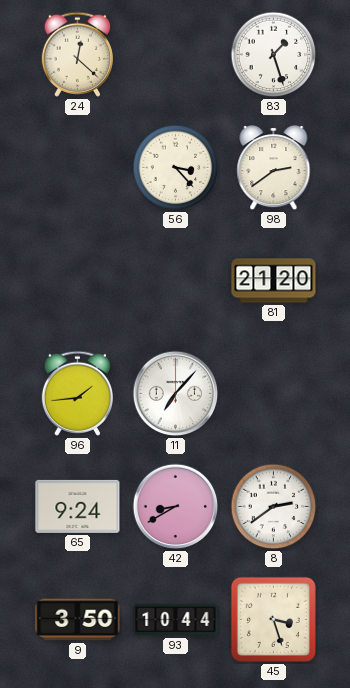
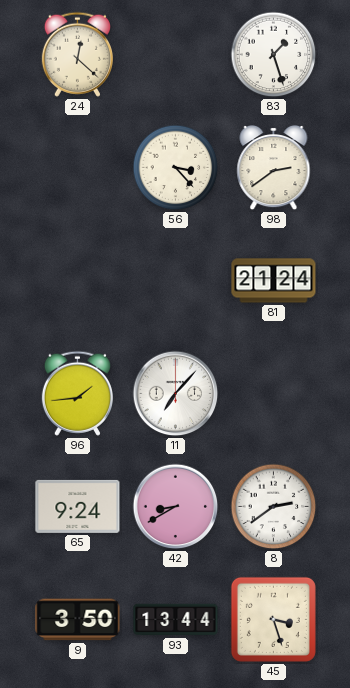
81: 21:20 -> 21:24 (274, 281)
93: 10:44 -> 13:44 (176, 620)
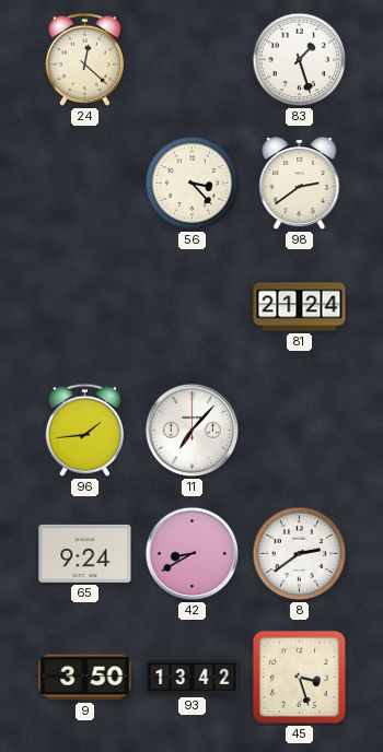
93: 13:44 -> 13:42 (193, 678)
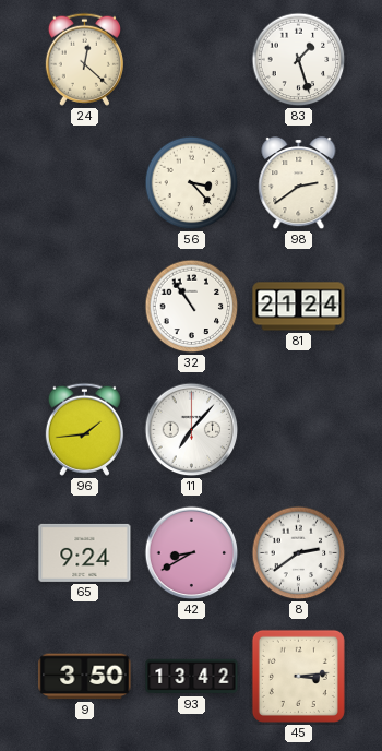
32: none -> 10:54 (192, 307)
45: 3:27 -> 3:14 (298, 676)
